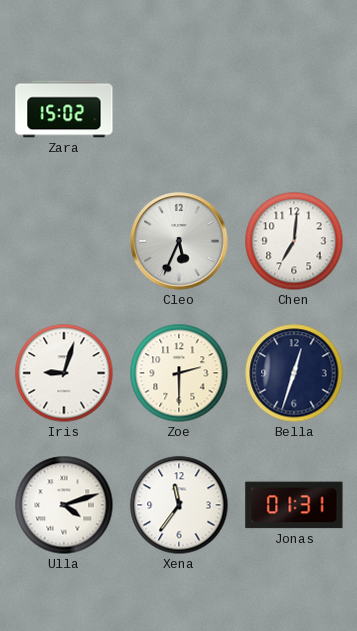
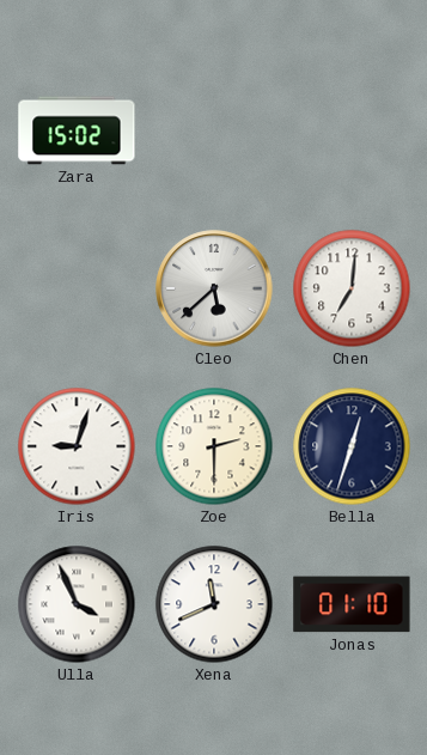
Cleo: 5:34 -> 5:38 (214, 288)
Ulla: 4:12 -> 3:56 (77, 604)
Xena: 11:36 -> 11:41 (214, 604)
Jonas: 01:31 -> 01:10 (352, 604)
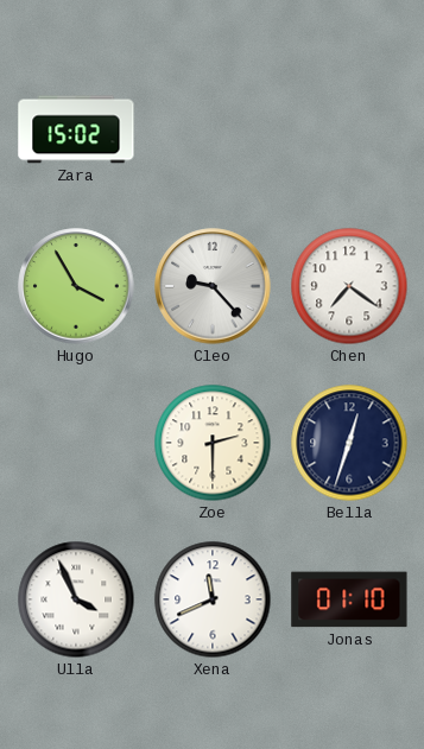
Hugo: none -> 3:55 (76, 286)
Cleo: 5:38 -> 9:23 (213, 286)
Chen: 7:01 -> 7:21 (349, 286)
Iris: 9:03 -> none (77, 446)
